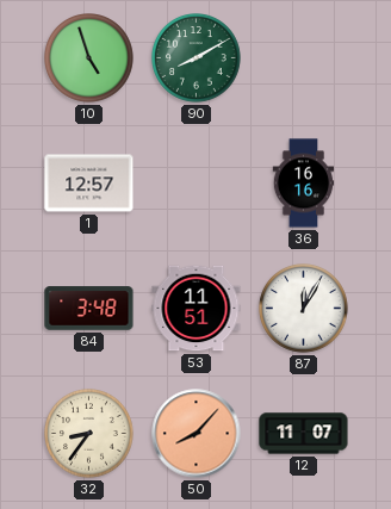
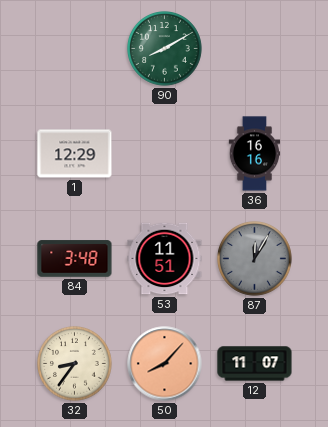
10: 4:57 -> none (89, 58)
1: 12:57 -> 12:29 (75, 154)
87 dial: white -> grey (255, 259)
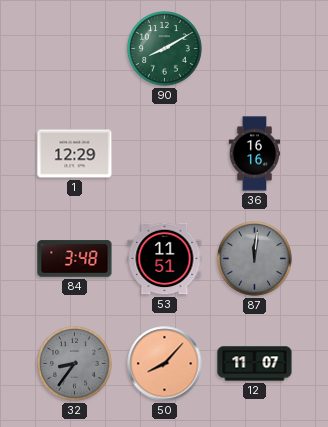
87: 12:05 -> 12:01 (255, 259)
32 dial: cream -> grey (75, 364)
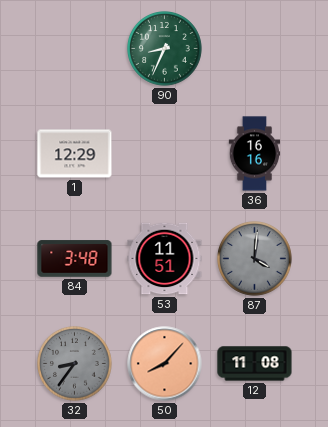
90: 8:10 -> 8:34 (165, 49)
87: 12:01 -> 4:01 (255, 259)
12: 11:07 -> 11:08 (255, 364)
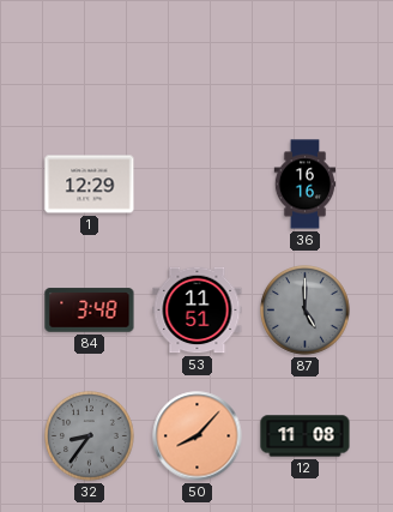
90: 8:34 -> none (165, 49)
87: 4:01 -> 5:00 (306, 311)
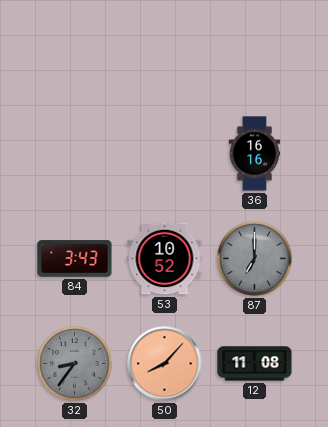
1: 12:29 -> none (90, 185)
84: 3:48 -> 3:43 (75, 259)
53: 11:51 -> 10:52 (165, 259)
87: 5:00 -> 7:00 (255, 259)
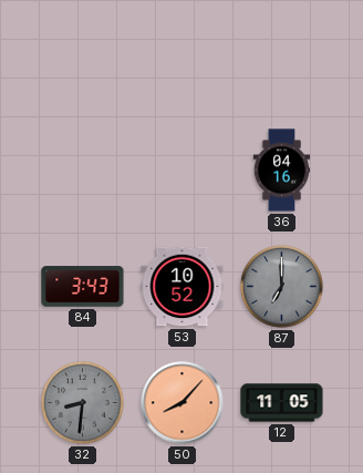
36: 16:16 -> 04:16 (282, 171)
32: 8:36 -> 8:31 (83, 403)
12: 11:08 -> 11:05 (282, 403)
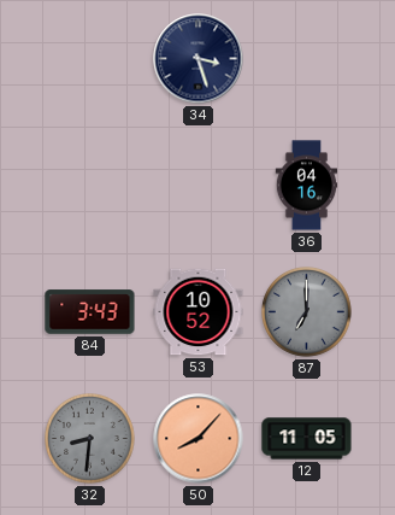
34: none -> 3:27 (199, 59)
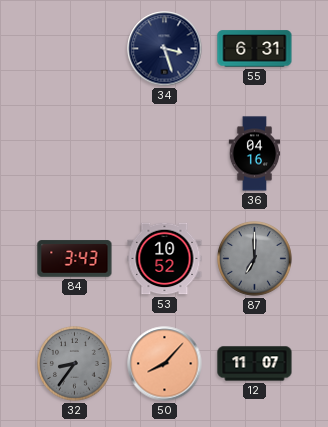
55: none -> 6:31 (255, 49)
32: 8:31 -> 8:36 (75, 364)
12: 11:05 -> 11:07 (255, 364)
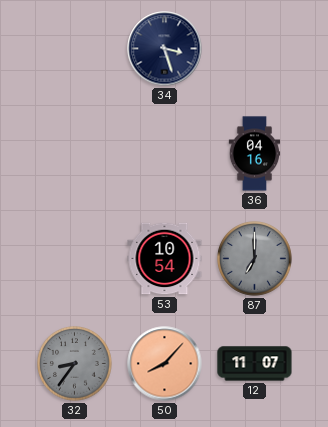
55: 6:31 -> none (255, 49)
84: 3:43 -> none (75, 259)
53: 10:52 -> 10:54 (165, 259)
